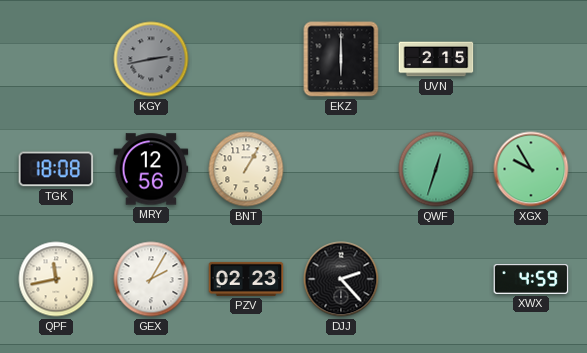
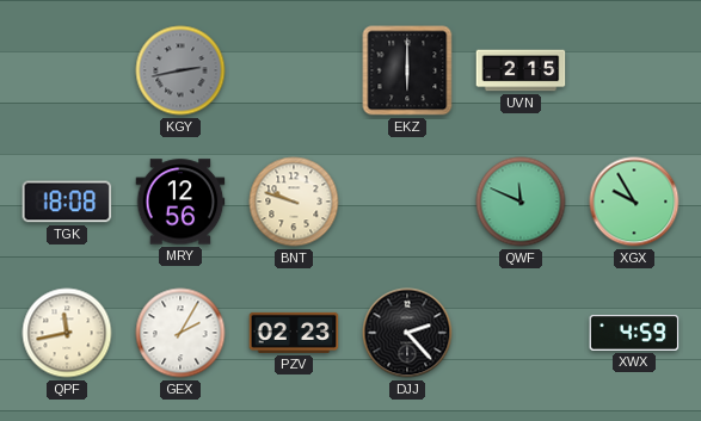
BNT: 1:05 -> 9:48 (294, 202)
QWF: 12:33 -> 11:49 (521, 202)
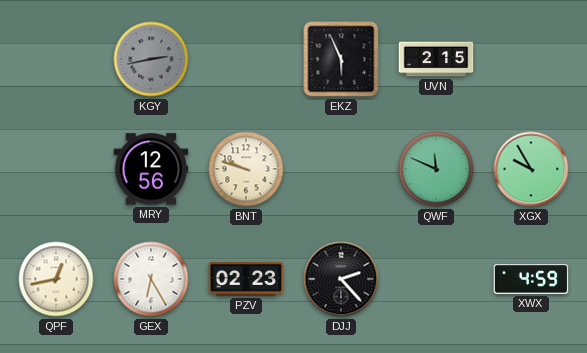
EKZ: 6:00 -> 5:56 (341, 59)
TGK: 18:08 -> none (67, 202)
QPF: 11:43 -> 12:43 (56, 279)
GEX: 2:05 -> 6:25 (151, 279)
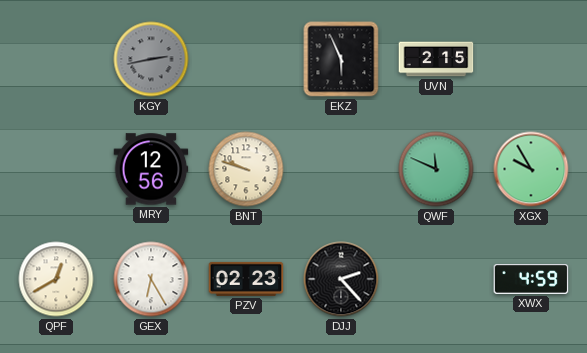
QPF: 12:43 -> 12:40 (56, 279)
